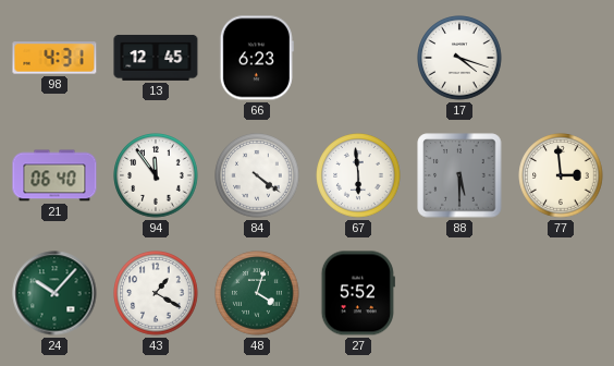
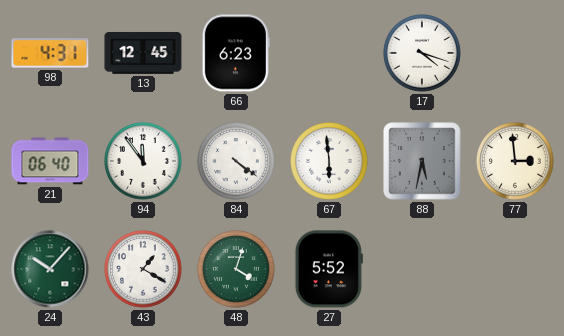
88: 5:30 -> 5:32 (422, 161)
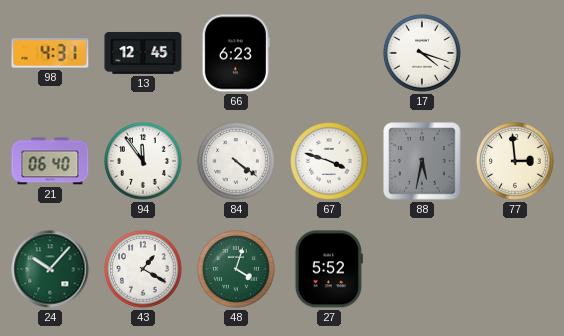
67: 5:59 -> 3:48 (329, 161)
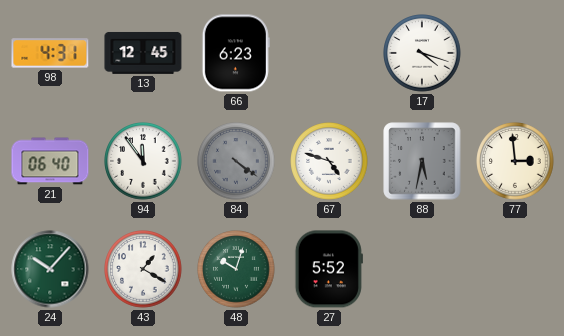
84 dial: white -> grey (236, 161)
67: 3:48 -> 4:48 (329, 161)
48: 4:03 -> 10:03 (236, 269)
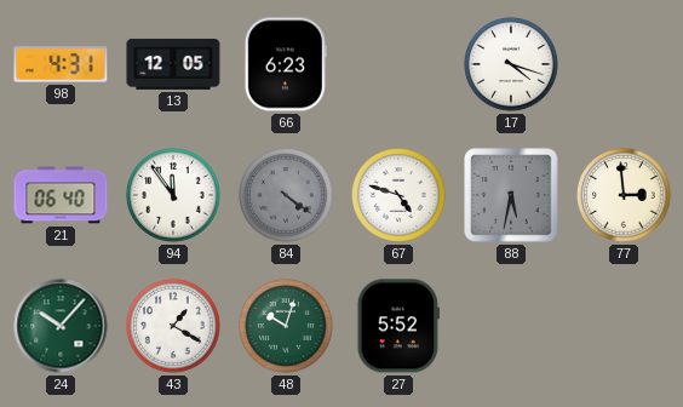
13: 12:45 -> 12:05 (173, 64)
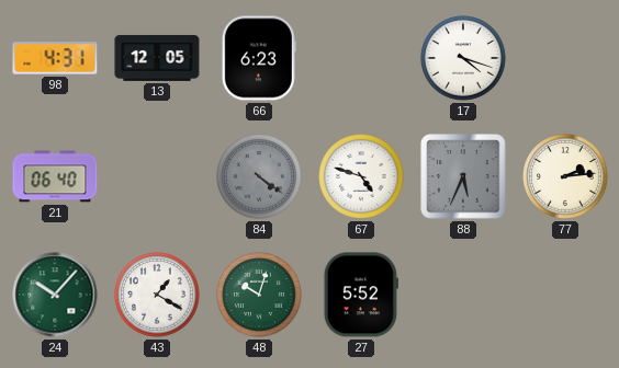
94: 11:54 -> none (173, 195)
88: 5:32 -> 5:34 (463, 176)
77: 2:59 -> 2:14 (565, 176)
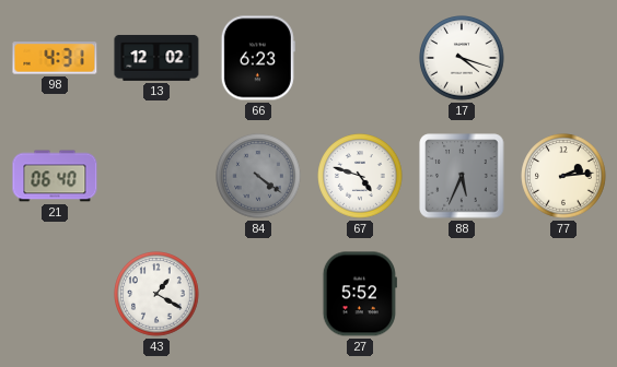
13: 12:05 -> 12:02 (156, 58)
24: 10:07 -> none (55, 295)
48: 10:03 -> none (259, 295)
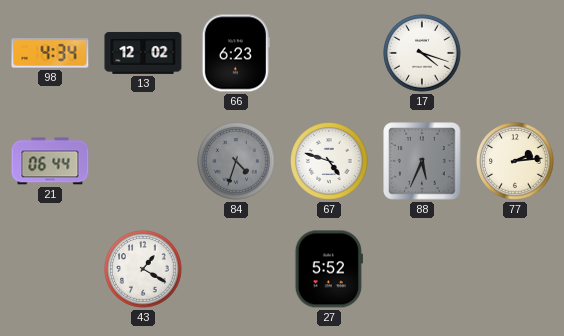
98: 4:31 -> 4:34 (50, 53)
21: 06:40 -> 06:44 (50, 161)
84: 4:21 -> 4:33 (236, 161)
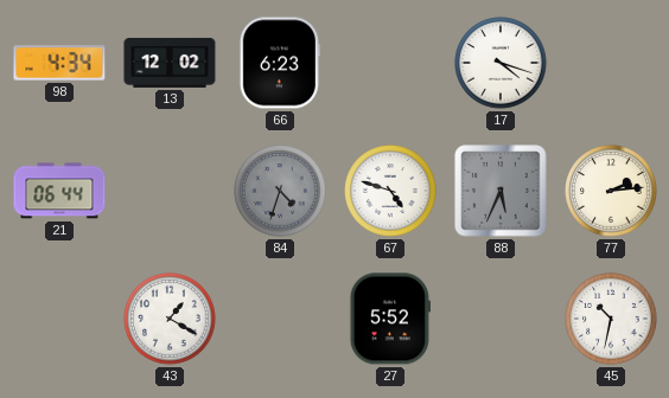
45: none -> 10:32 (611, 319)
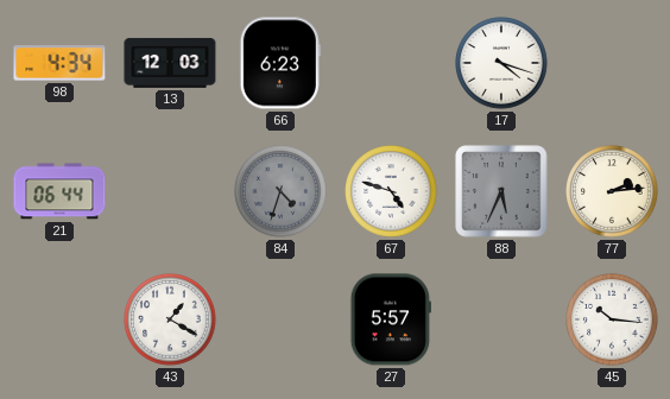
13: 12:02 -> 12:03 (170, 63)
27: 5:52 -> 5:57 (391, 319)
45: 10:32 -> 10:16 (612, 319)
